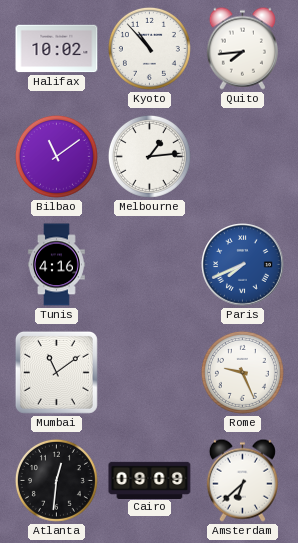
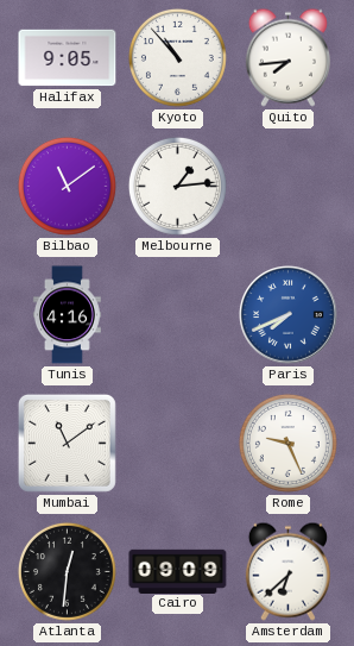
Halifax: 10:02 -> 9:05 (68, 58)
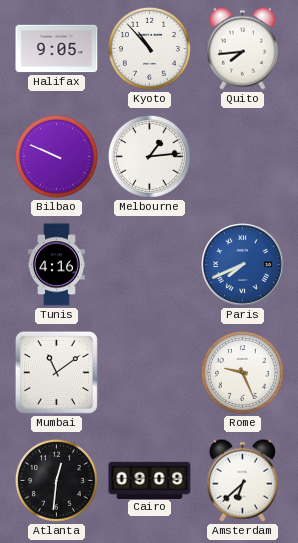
Bilbao: 11:09 -> 9:49 (56, 156)
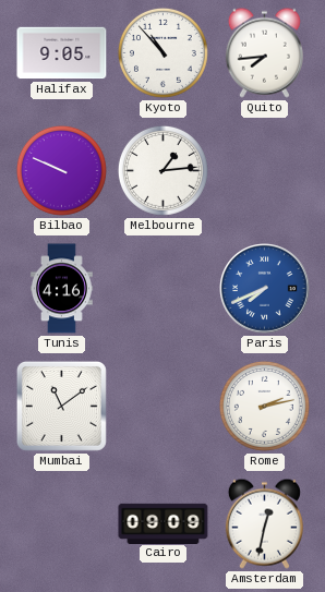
Rome: 9:26 -> 2:13 (264, 406)
Atlanta: 12:31 -> none (56, 480)
Amsterdam: 6:38 -> 12:32 (264, 523)
